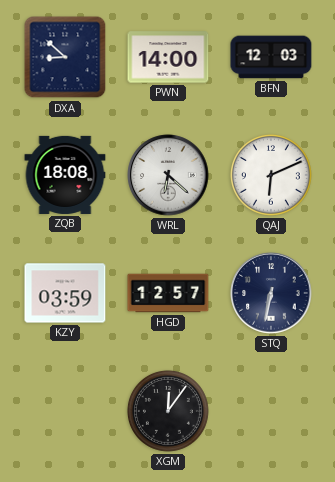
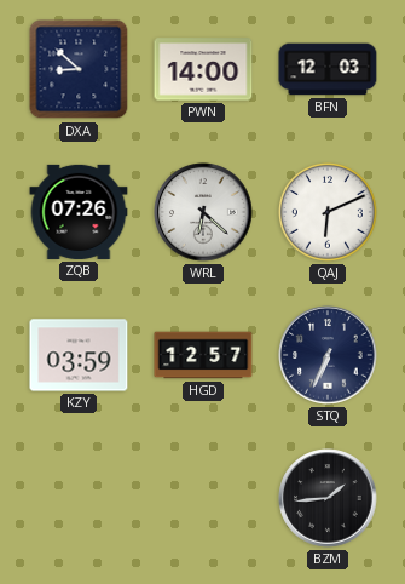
ZQB: 18:08 -> 07:26 (79, 212)
STQ: 6:32 -> 6:34 (328, 355)
XGM: 12:06 -> none (168, 411)
BZM: none -> 1:44 (328, 498)
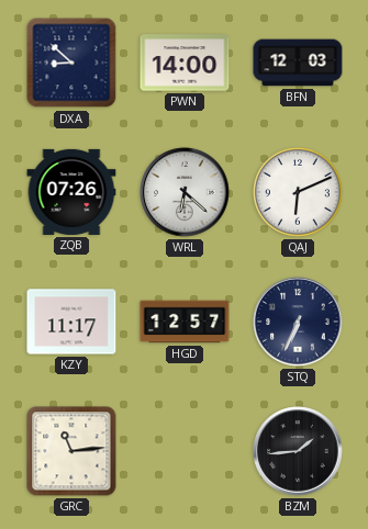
KZY: 03:59 -> 11:17 (71, 322)
GRC: none -> 11:14 (71, 451)
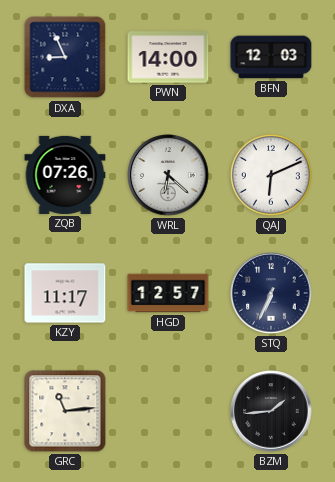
DXA: 8:52 -> 8:56 (65, 57)
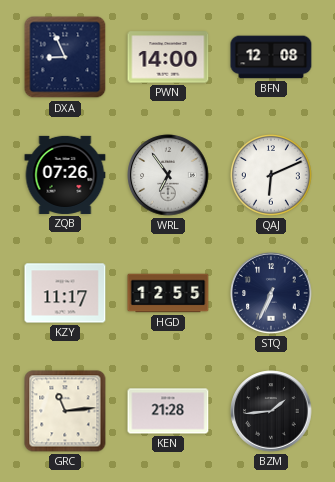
BFN: 12:03 -> 12:08 (271, 57)
WRL: 6:22 -> 6:54 (168, 175)
HGD: 12:57 -> 12:55 (168, 293)
KEN: none -> 21:28 (168, 411)
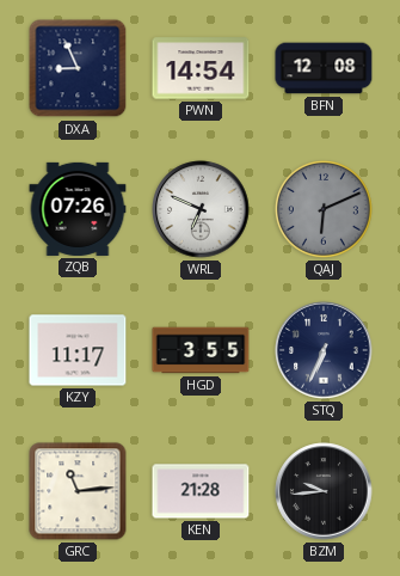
PWN: 14:00 -> 14:54 (201, 68)
WRL: 6:54 -> 6:49 (201, 209)
QAJ dial: white -> grey (324, 209)
HGD: 12:55 -> 3:55 (201, 350)
BZM: 1:44 -> 9:44 (324, 491)
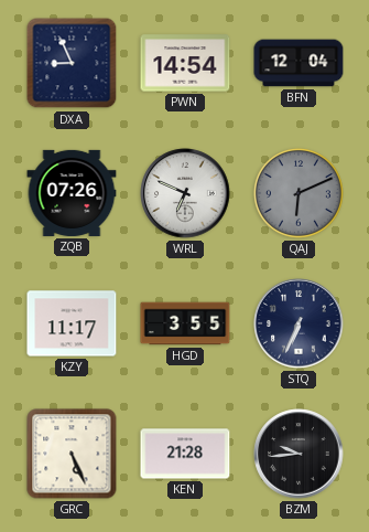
BFN: 12:08 -> 12:04 (299, 63)
GRC: 11:14 -> 5:26 (72, 454)
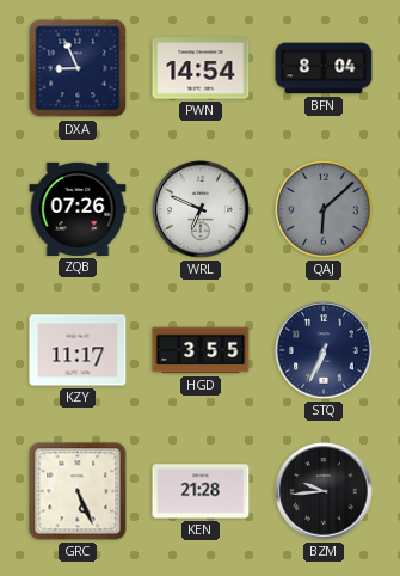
BFN: 12:04 -> 8:04 (324, 68)
QAJ: 6:11 -> 6:08 (324, 209)
